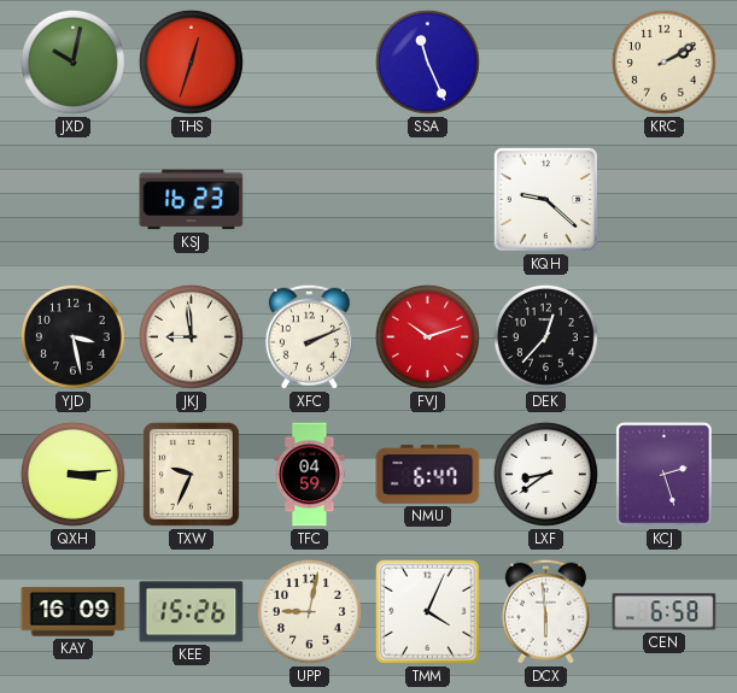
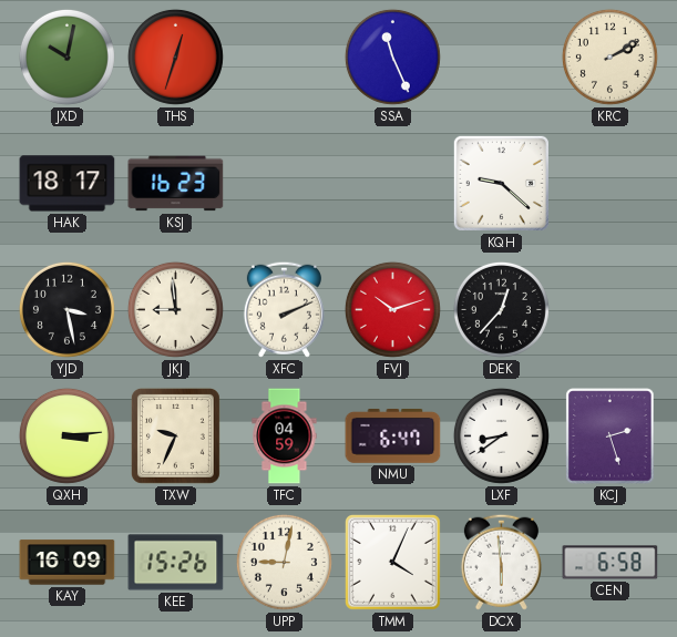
HAK: none -> 18:17 (68, 184)
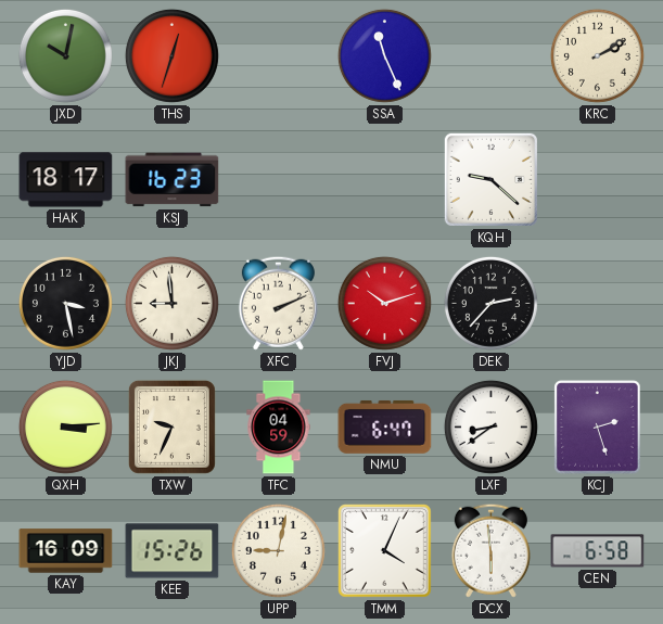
DEK: 12:37 -> 2:37 (490, 303)
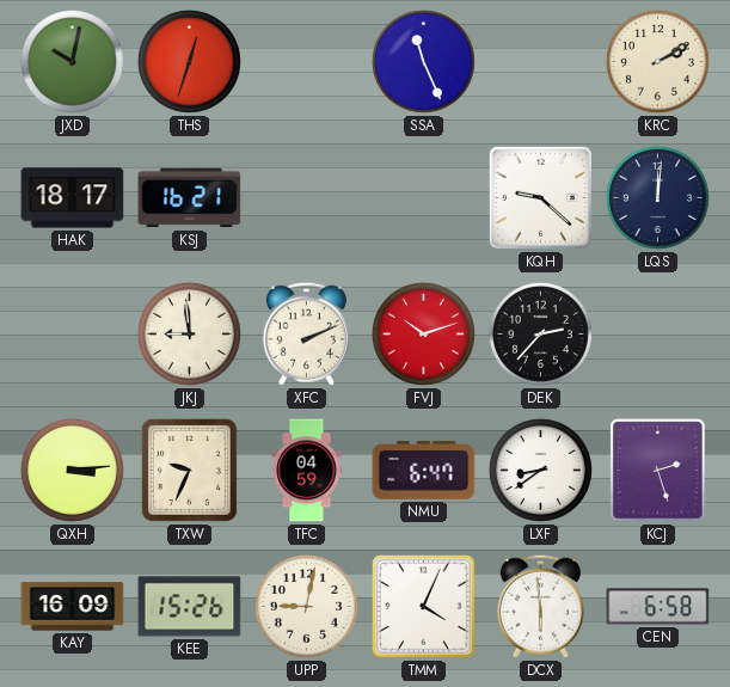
KSJ: 16:23 -> 16:21 (190, 198)
LQS: none -> 12:01 (657, 197)
YJD: 3:28 -> none (65, 303)
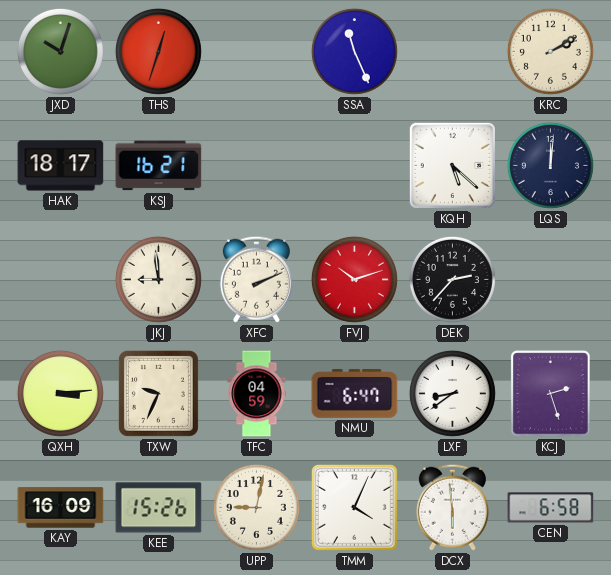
JXD: 10:02 -> 10:03 (60, 51)
KQH: 9:22 -> 5:22 (452, 165)
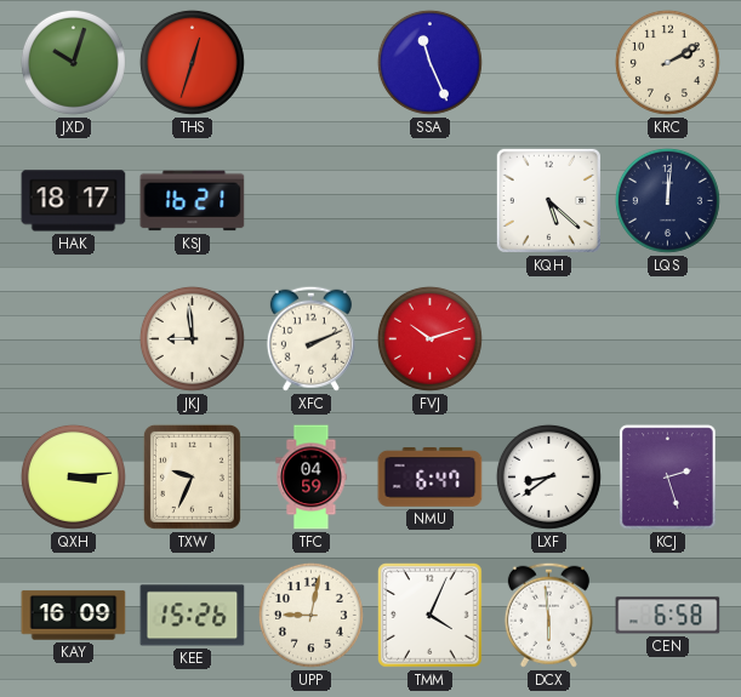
DEK: 2:37 -> none (452, 279)
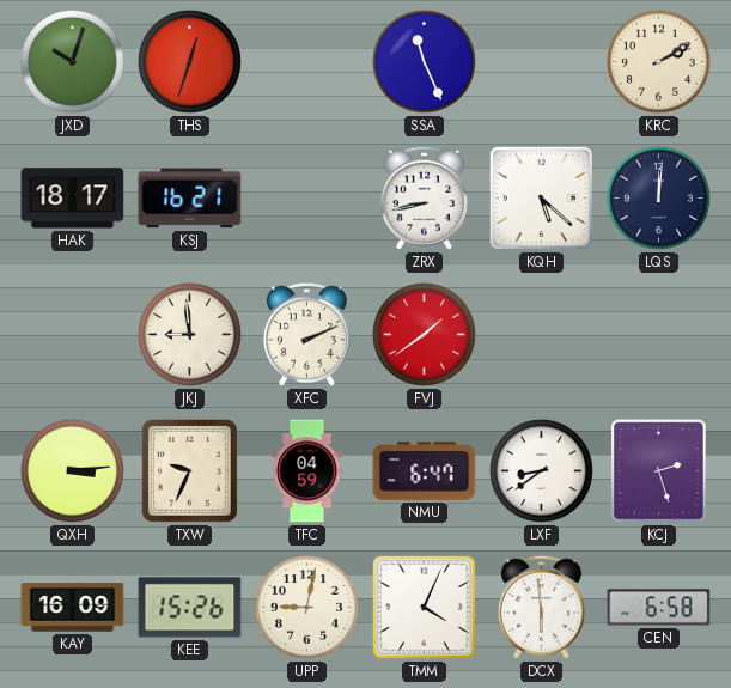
ZRX: none -> 8:43 (424, 197)
FVJ: 10:12 -> 1:39 (424, 334)
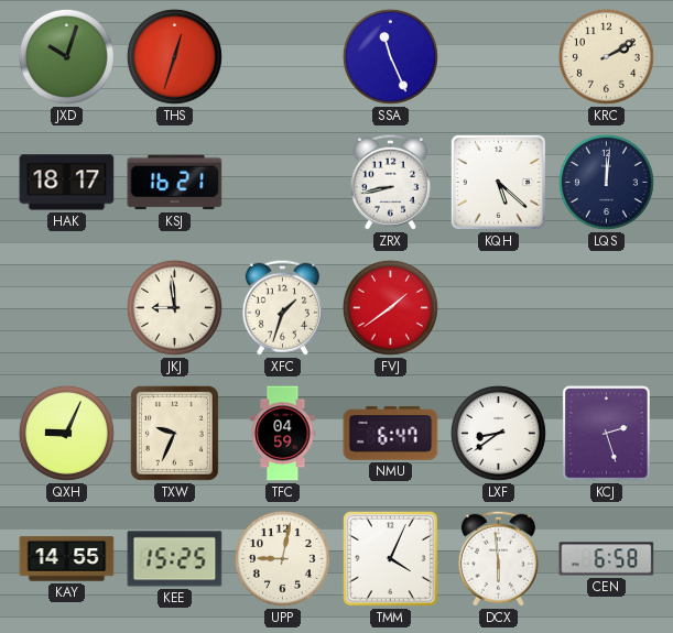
XFC: 2:11 -> 1:33 (282, 307)
QXH: 3:14 -> 9:04 (66, 433)
KAY: 16:09 -> 14:55 (67, 559)
KEE: 15:26 -> 15:25 (175, 559)
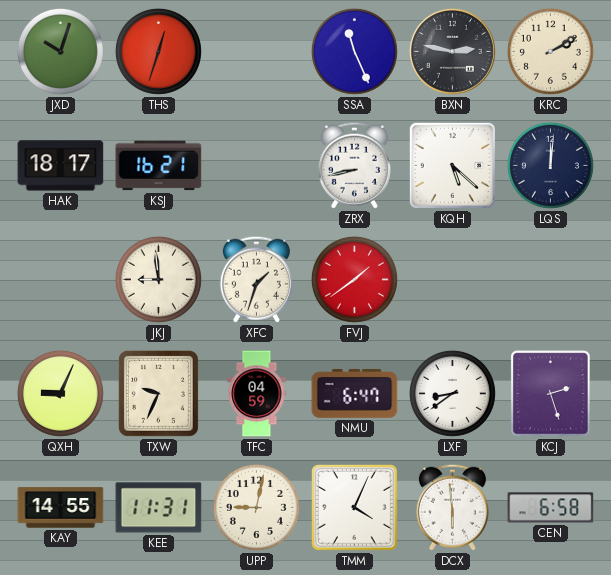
BXN: none -> 2:47 (452, 51)
KEE: 15:25 -> 11:31 (159, 508)
